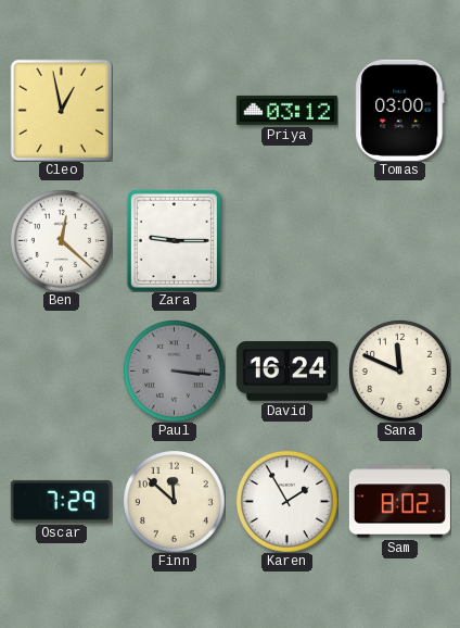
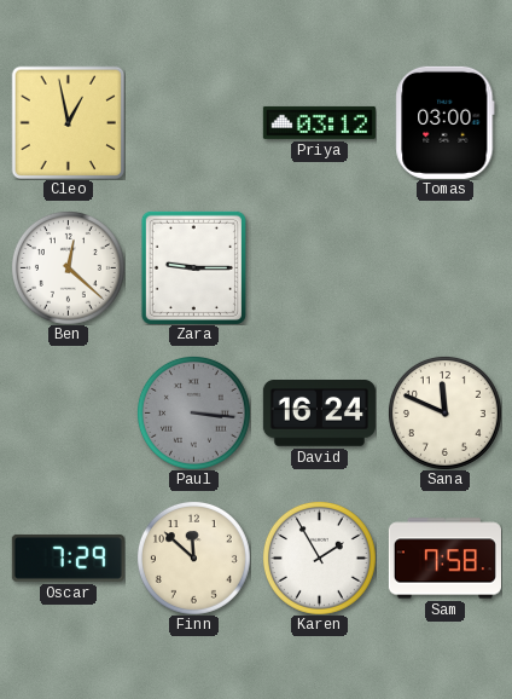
Sam: 8:02 -> 7:58 (444, 559)
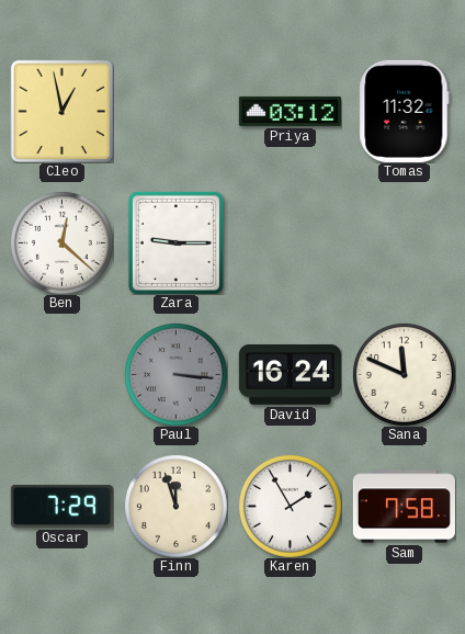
Tomas: 03:00 -> 11:32 (405, 111)
Finn: 11:52 -> 11:57 (175, 506)
